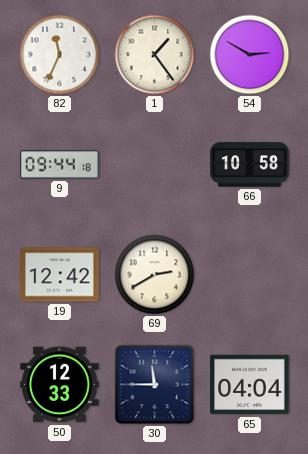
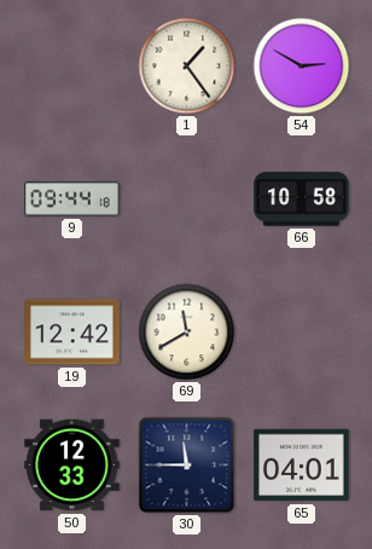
82: 11:34 -> none (60, 55)
69: 2:40 -> 11:40 (187, 333)
65: 04:04 -> 04:01 (302, 466)
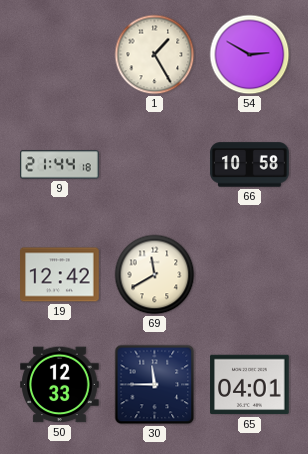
1: 1:24 -> 1:25 (155, 55)
9: 09:44 -> 21:44 (60, 165)
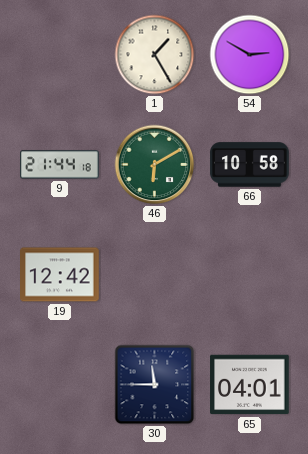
46: none -> 6:10 (155, 165)
69: 11:40 -> none (155, 275)
50: 12:33 -> none (60, 385)
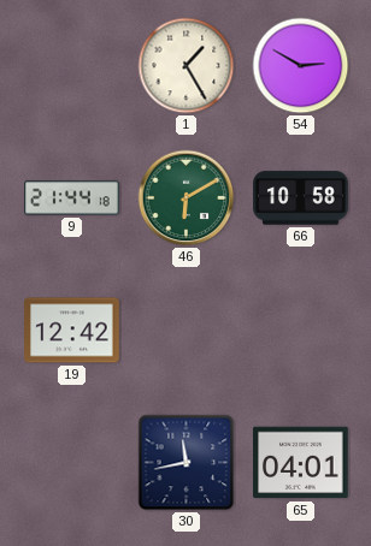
30: 11:45 -> 11:43 (187, 463)
